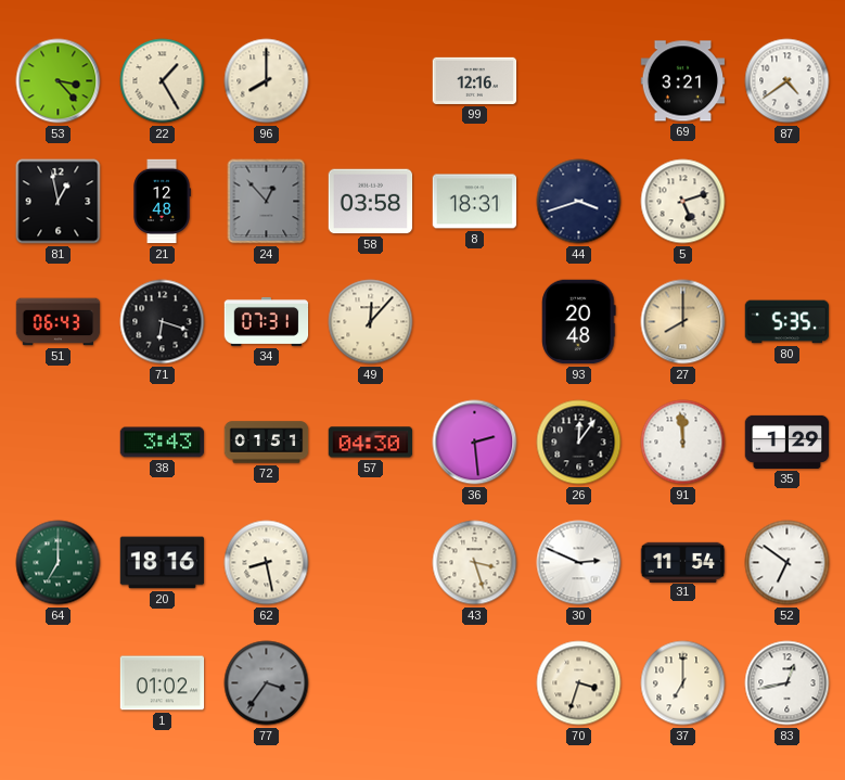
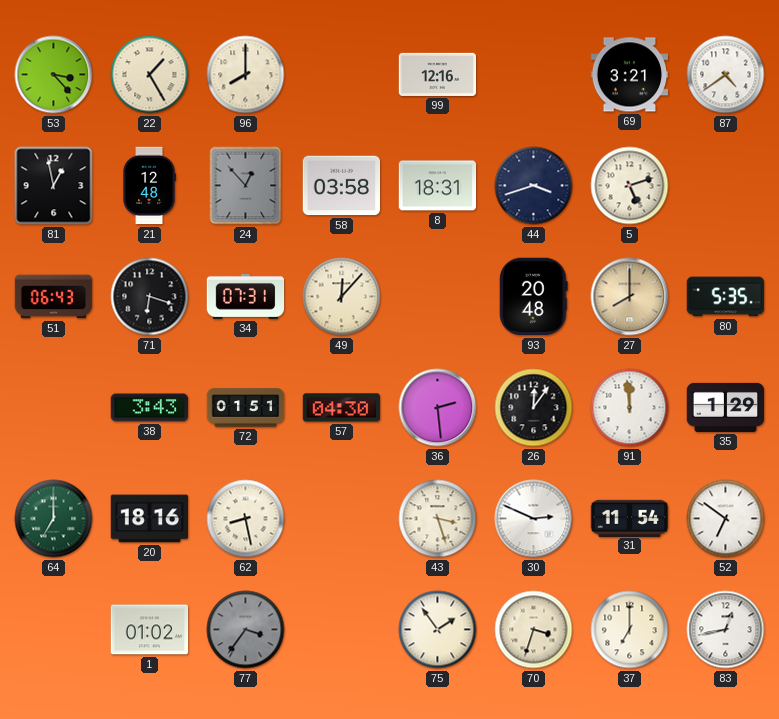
75: none -> 1:54 (438, 630)
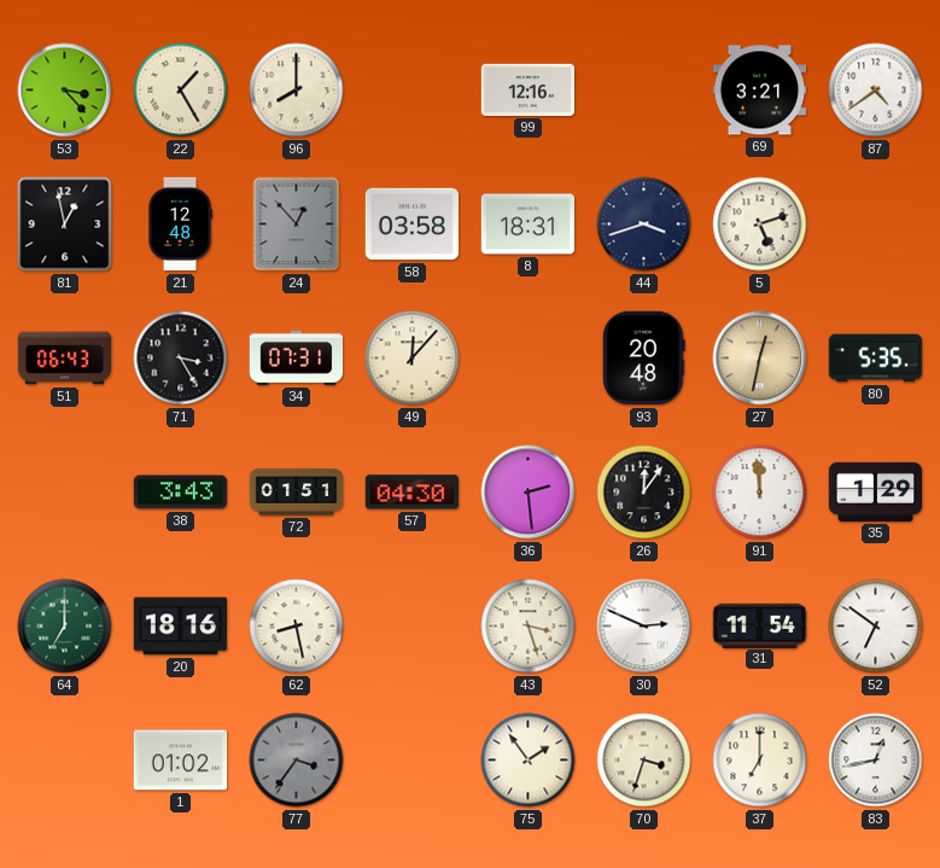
71: 6:18 -> 3:25 (181, 359)
27: 8:00 -> 12:32 (760, 359)
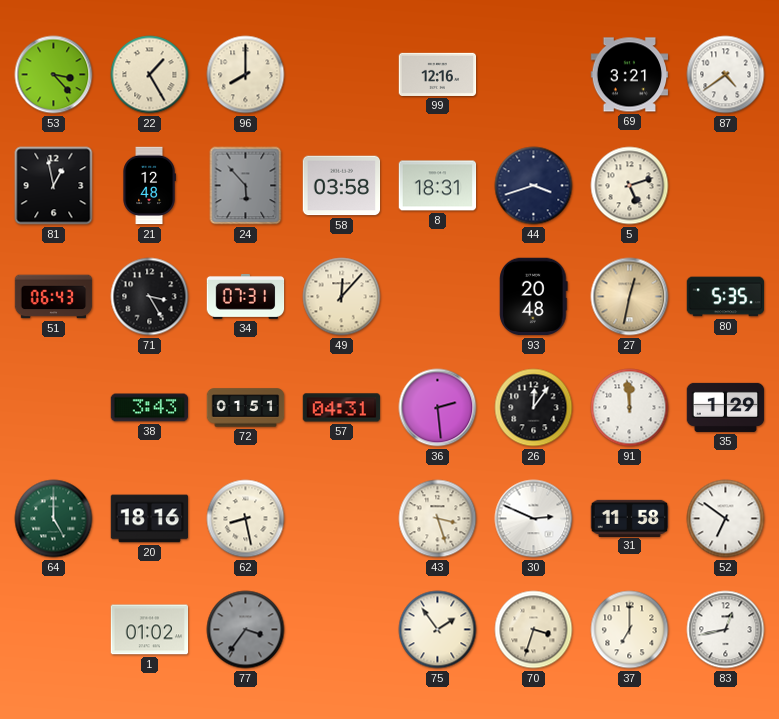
24: 12:53 -> 5:53 (246, 186)
57: 04:30 -> 04:31 (342, 408)
64: 7:00 -> 5:00 (54, 519)
31: 11:54 -> 11:58 (630, 518)
